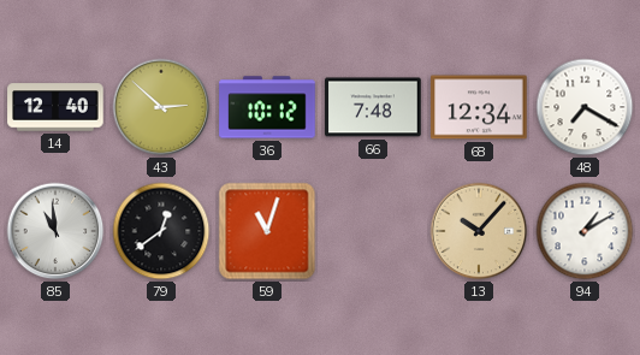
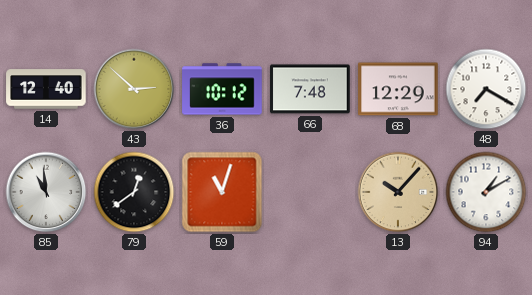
68: 12:34 -> 12:29 (398, 89)
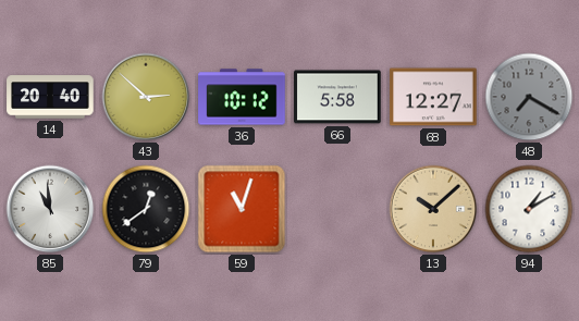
14: 12:40 -> 20:40 (50, 97)
66: 7:48 -> 5:58 (337, 97)
68: 12:29 -> 12:27 (433, 97)
48 dial: white -> grey (529, 97)
13: 10:07 -> 10:08 (433, 209)
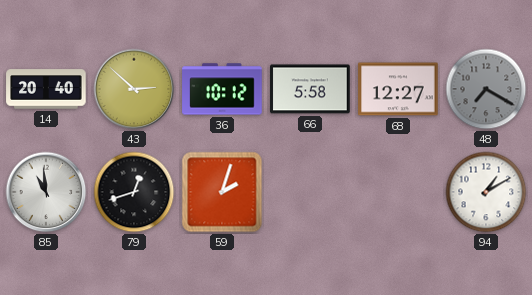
79: 12:39 -> 12:42 (134, 192)
59: 11:03 -> 2:03 (222, 192)
13: 10:08 -> none (433, 209)
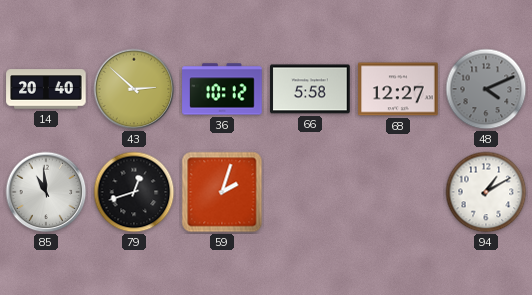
48: 7:20 -> 4:11 (486, 89)
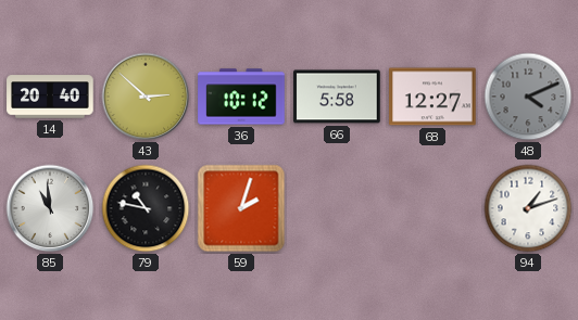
79: 12:42 -> 10:47 (146, 208)
94: 1:10 -> 1:12 (528, 208)
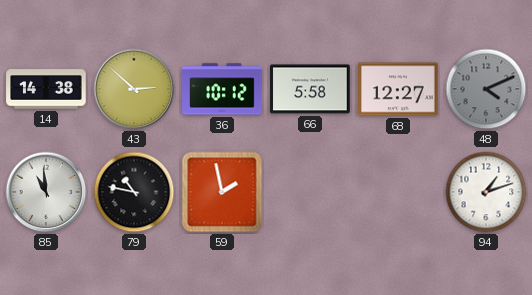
14: 20:40 -> 14:38 (46, 89)
59: 2:03 -> 1:58 (222, 192)
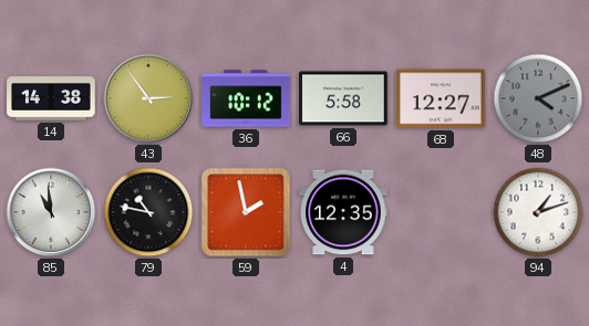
43: 2:52 -> 2:54 (148, 98)
4: none -> 12:35 (343, 212)
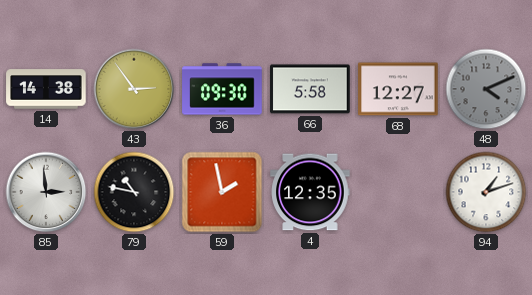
36: 10:12 -> 09:30 (222, 89)
85: 10:59 -> 2:59 (46, 192)
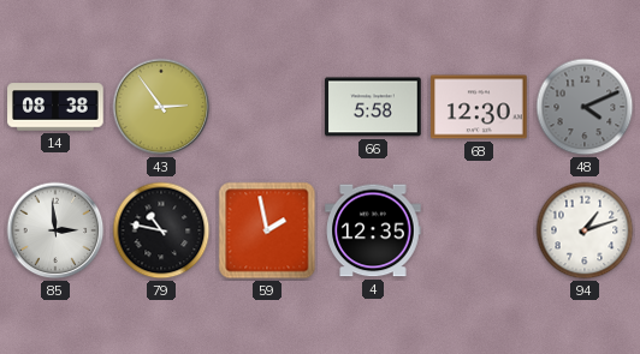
14: 14:38 -> 08:38 (55, 107)
36: 09:30 -> none (222, 89)
68: 12:27 -> 12:30 (479, 107)
